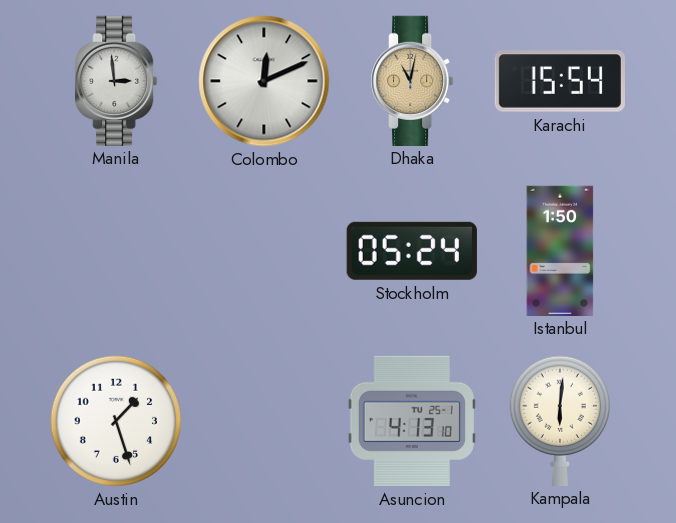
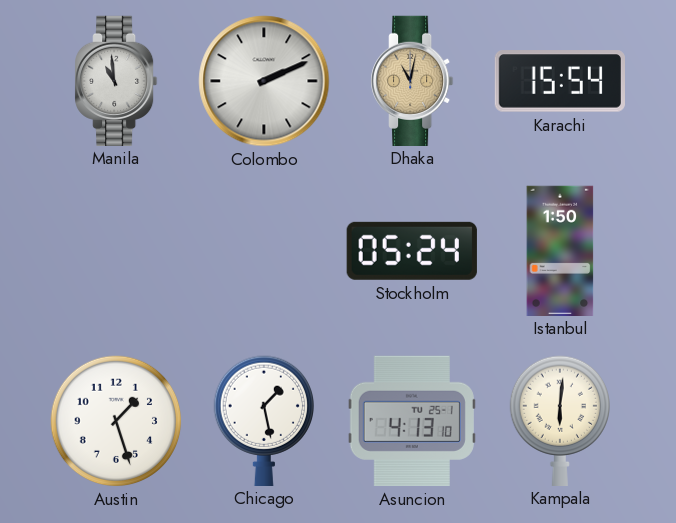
Manila: 2:59 -> 10:59 (117, 80)
Colombo: 12:11 -> 2:11 (264, 81)
Chicago: none -> 1:28 (263, 420)
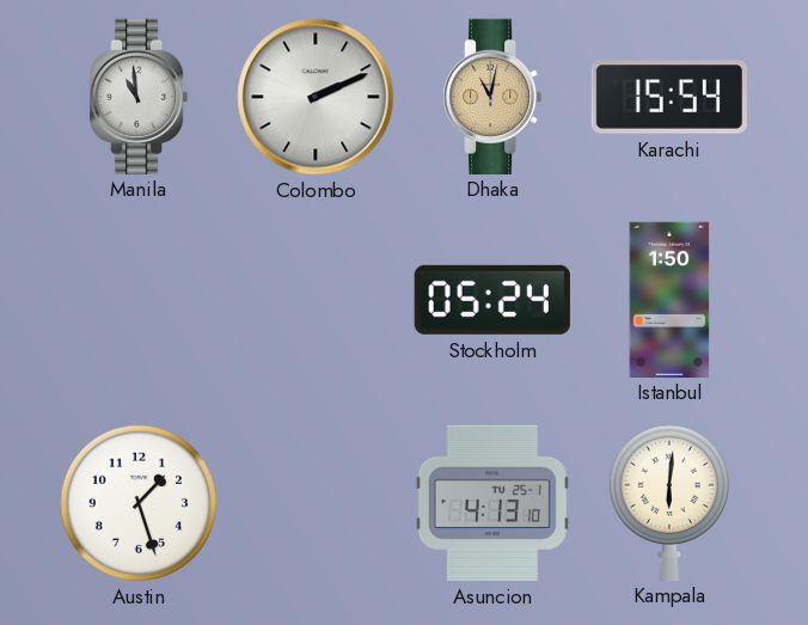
Chicago: 1:28 -> none (263, 420)
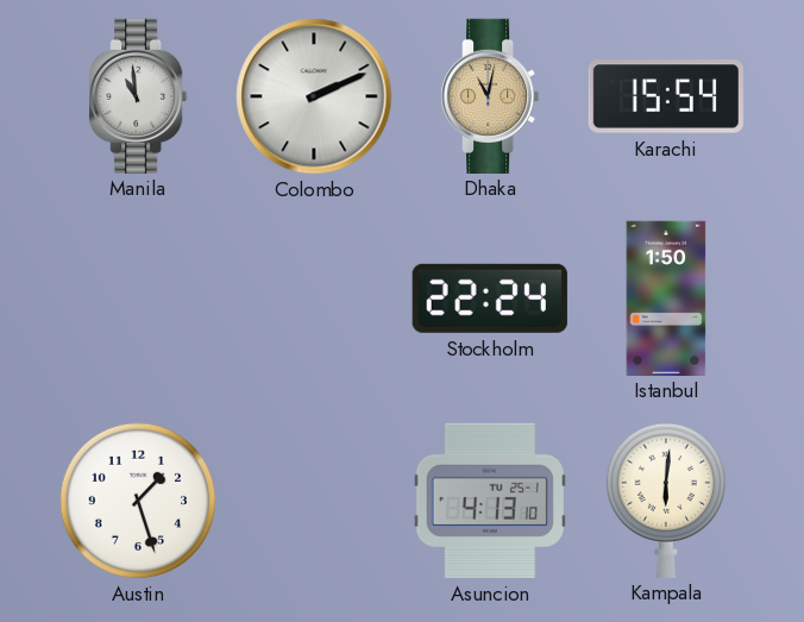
Stockholm: 05:24 -> 22:24 (490, 299)
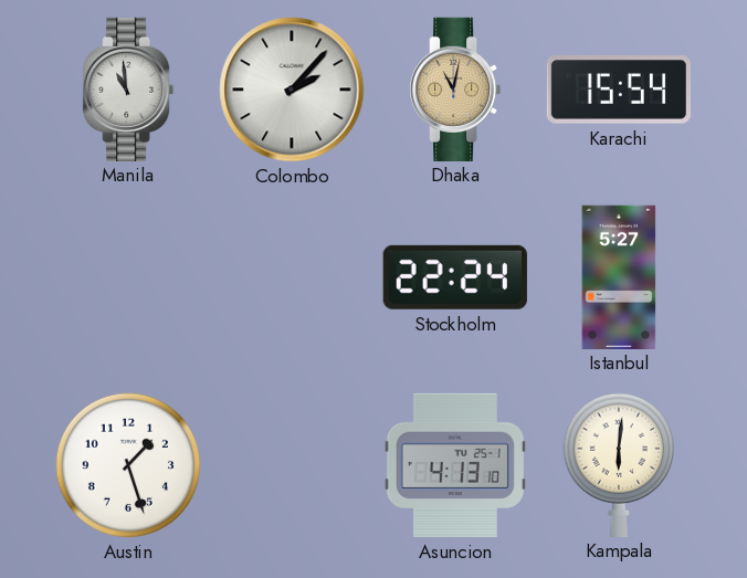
Colombo: 2:11 -> 2:07 (292, 90)
Istanbul: 1:50 -> 5:27 (619, 276)
